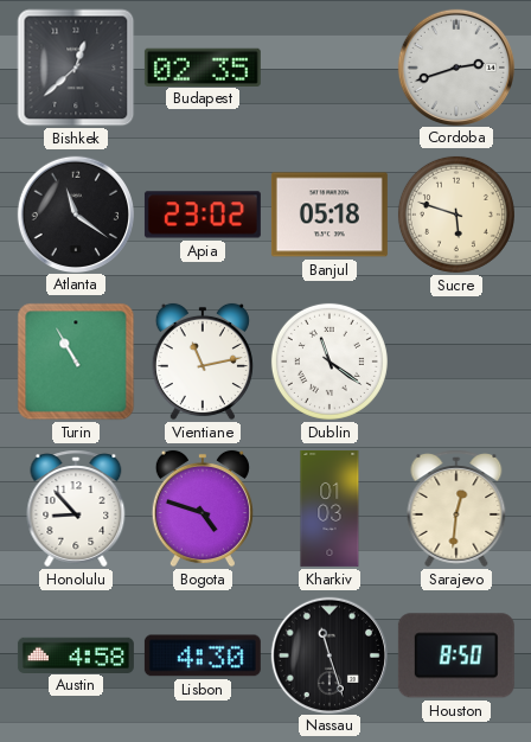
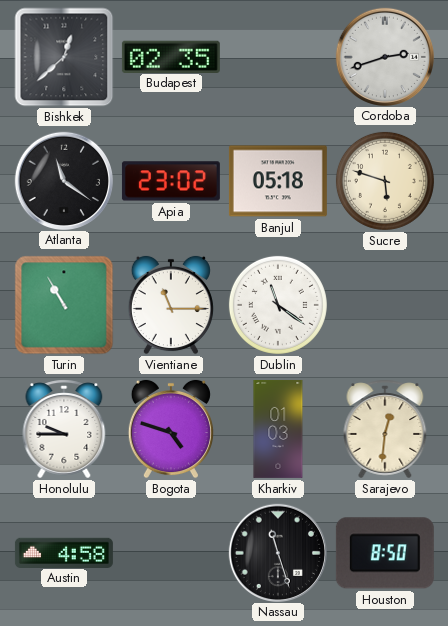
Vientiane: 11:13 -> 11:15 (171, 305)
Honolulu: 8:53 -> 9:45 (64, 429)
Lisbon: 4:30 -> none (203, 655)
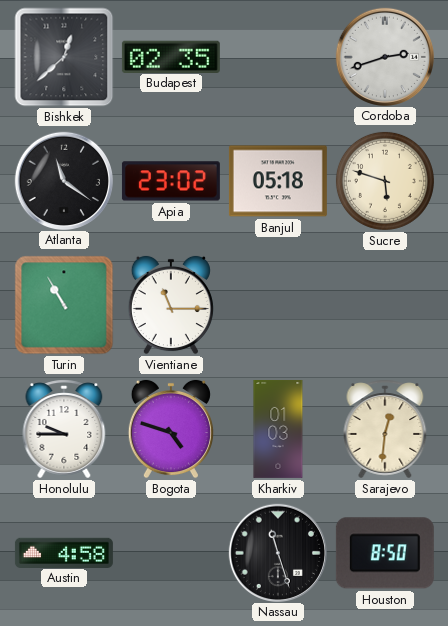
Dublin: 11:21 -> none (278, 305)
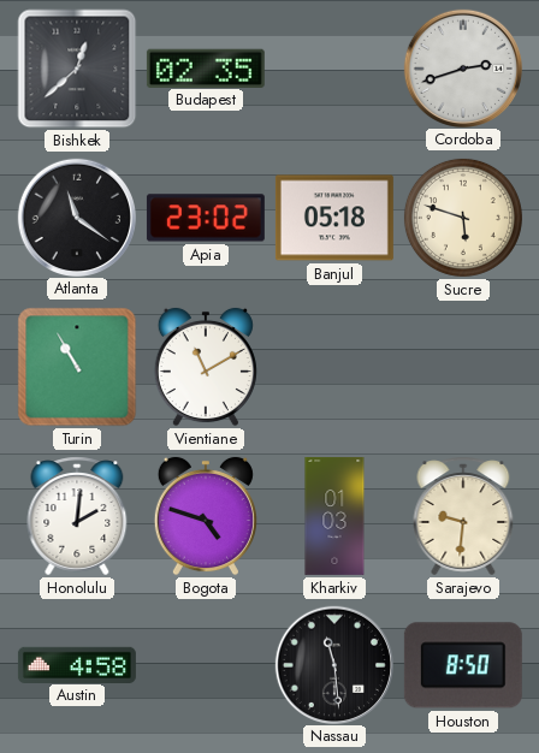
Vientiane: 11:15 -> 11:10 (206, 367)
Honolulu: 9:45 -> 2:01 (77, 516)
Sarajevo: 12:31 -> 9:31 (463, 516)
Nassau: 11:27 -> 11:29 (333, 664)
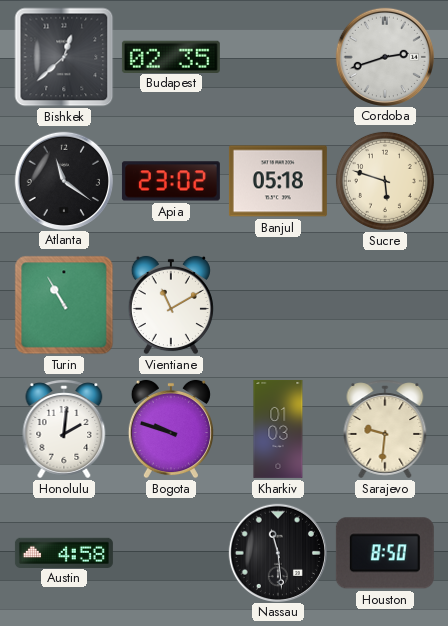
Bogota: 4:48 -> 9:48 (171, 429)
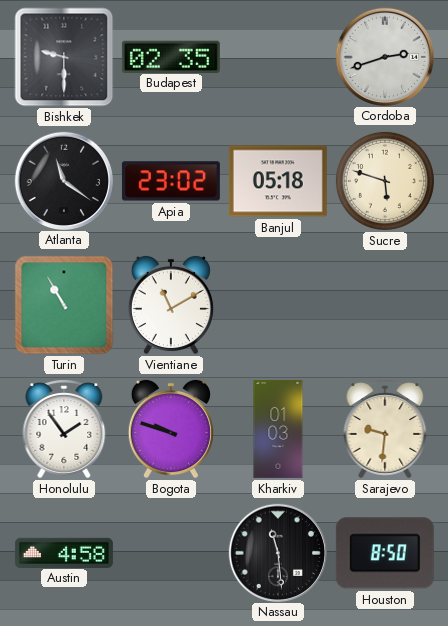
Bishkek: 12:38 -> 9:30 (64, 57)
Honolulu: 2:01 -> 1:54 (64, 429)
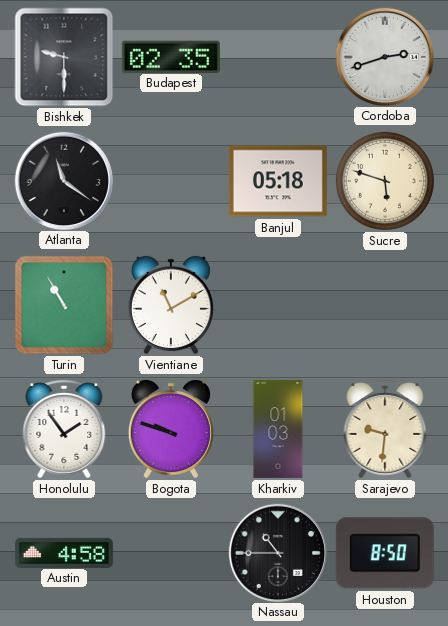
Apia: 23:02 -> none (171, 181)
Nassau: 11:29 -> 10:45 (277, 552)
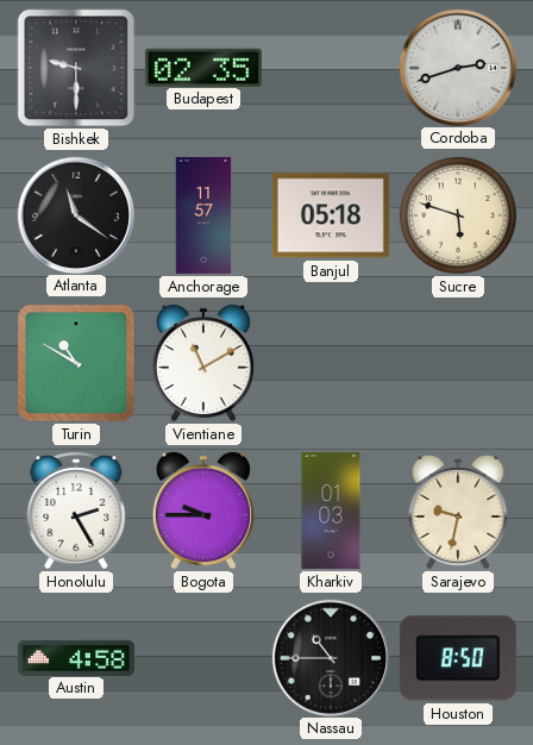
Anchorage: none -> 11:57 (203, 215)
Turin: 10:55 -> 10:50 (76, 363)
Honolulu: 1:54 -> 2:25 (76, 511)
Bogota: 9:48 -> 9:45 (203, 511)
Sarajevo: 9:31 -> 9:32 (458, 511)
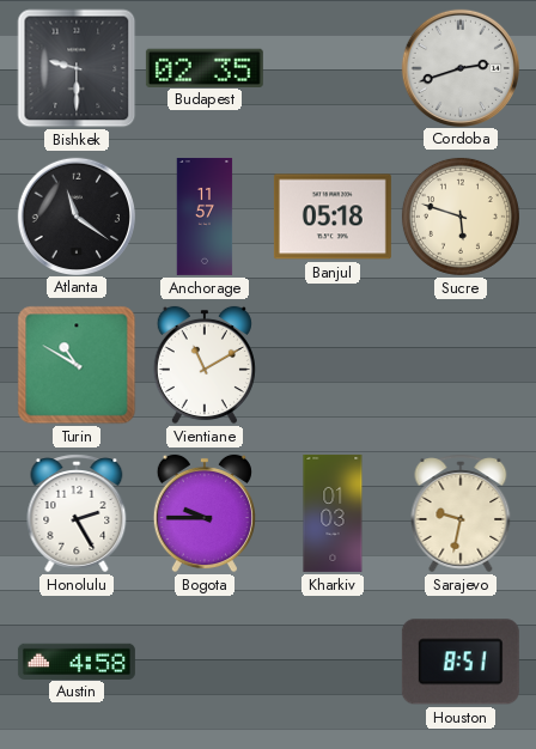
Nassau: 10:45 -> none (330, 657)
Houston: 8:50 -> 8:51 (461, 662)
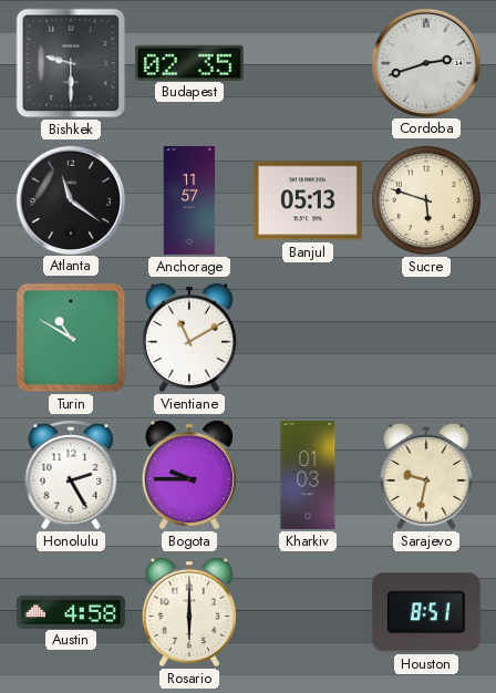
Banjul: 05:18 -> 05:13 (308, 200)
Rosario: none -> 6:00 (189, 612)
